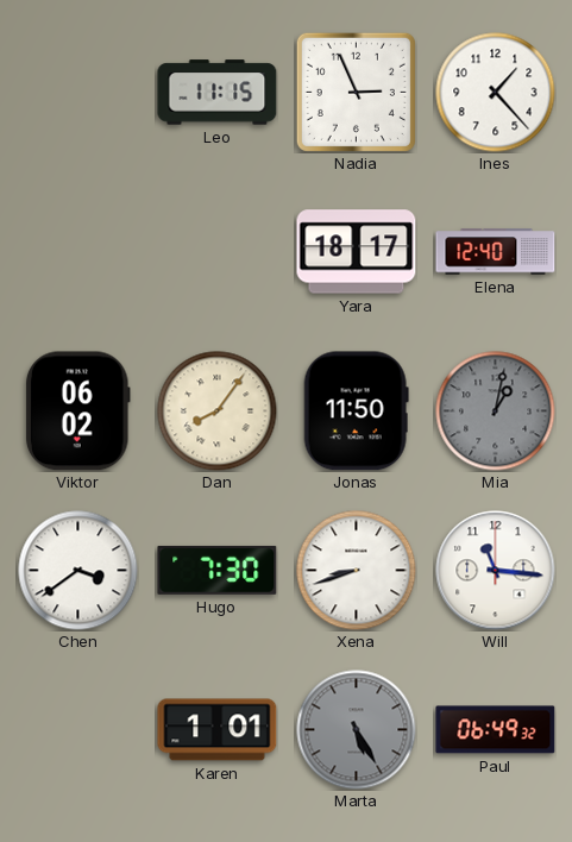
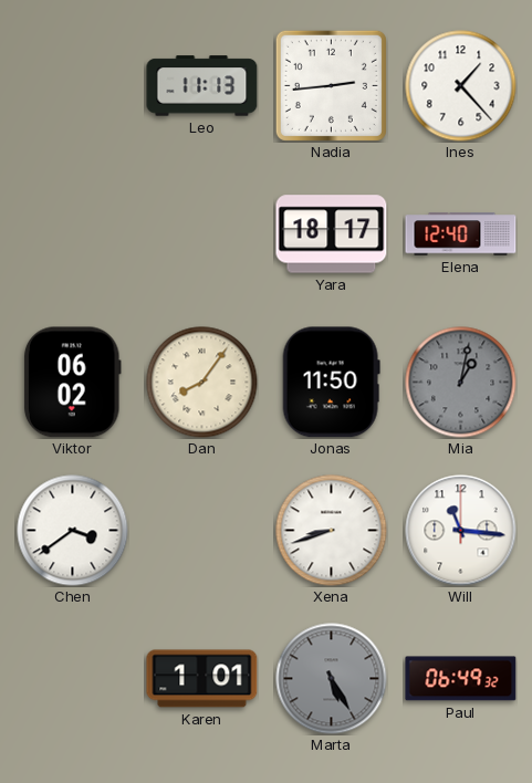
Leo: 11:15 -> 11:13 (202, 86)
Nadia: 2:56 -> 2:44 (331, 85)
Hugo: 7:30 -> none (218, 570)
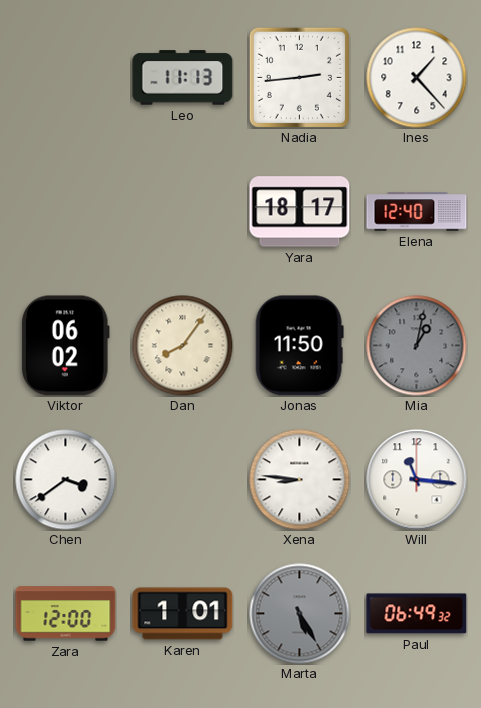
Xena: 8:42 -> 8:46 (300, 480)
Zara: none -> 12:00 (66, 614)
